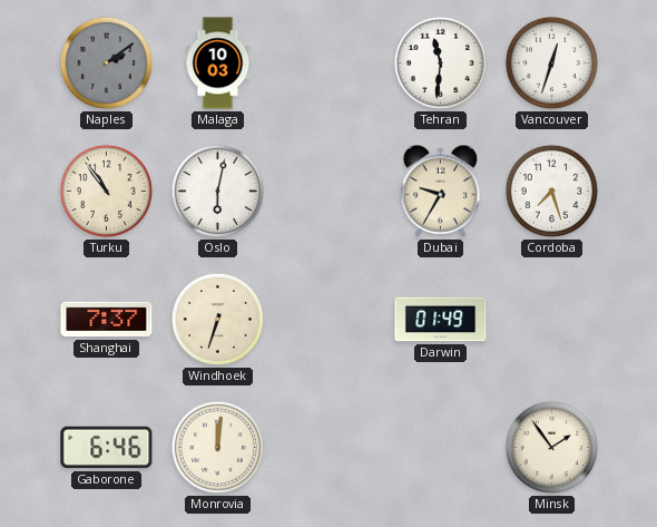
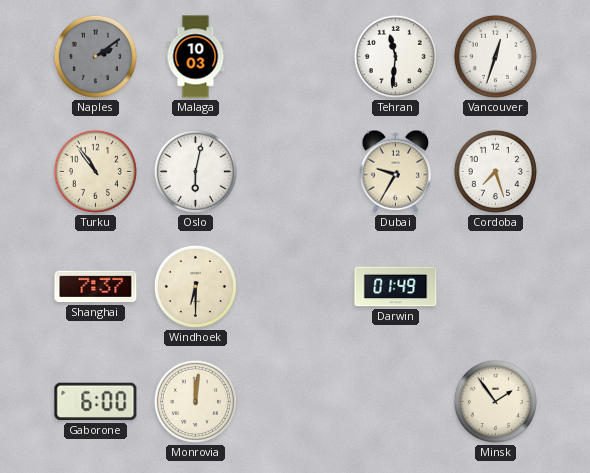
Windhoek: 6:33 -> 6:30 (195, 286)
Gaborone: 6:46 -> 6:00 (96, 402)
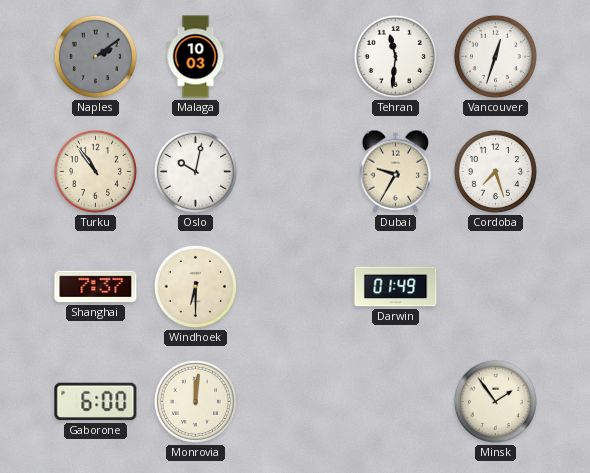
Oslo: 6:02 -> 10:02 (195, 171)
